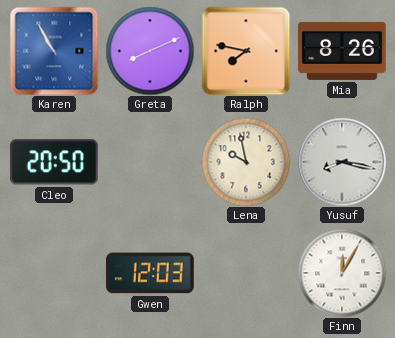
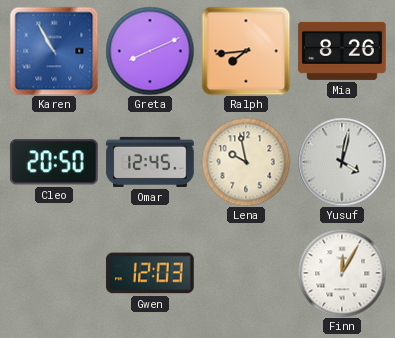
Ralph: 7:47 -> 7:44 (246, 51)
Omar: none -> 12:45 (150, 162)
Yusuf: 8:17 -> 4:02 (342, 162)
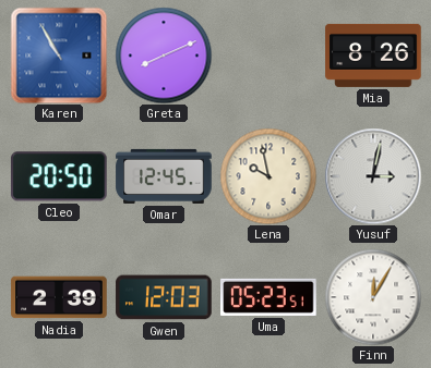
Ralph: 7:44 -> none (246, 51)
Yusuf: 4:02 -> 3:02 (373, 176)
Nadia: none -> 2:39 (59, 297)
Uma: none -> 05:23 (268, 297)
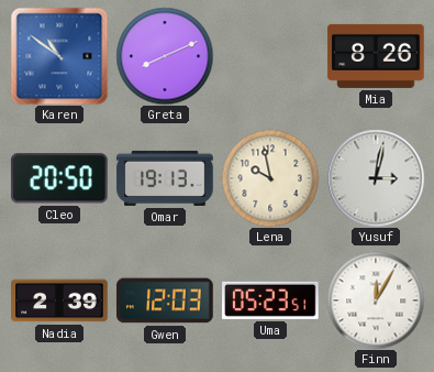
Karen: 10:55 -> 10:51 (59, 56)
Omar: 12:45 -> 19:13 (165, 178)
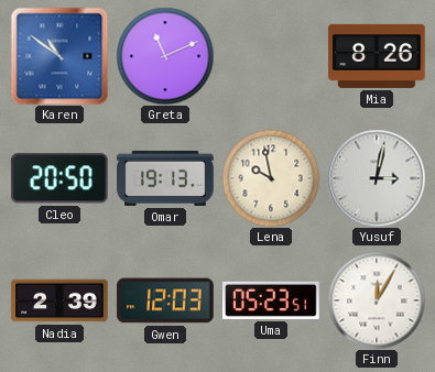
Greta: 8:11 -> 11:11 (165, 56)
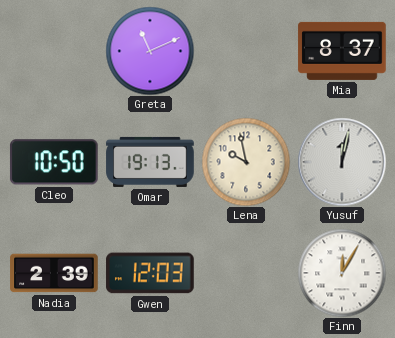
Karen: 10:51 -> none (59, 56)
Mia: 8:26 -> 8:37 (342, 51)
Cleo: 20:50 -> 10:50 (54, 162)
Yusuf: 3:02 -> 12:02 (342, 162)
Uma: 05:23 -> none (271, 300)
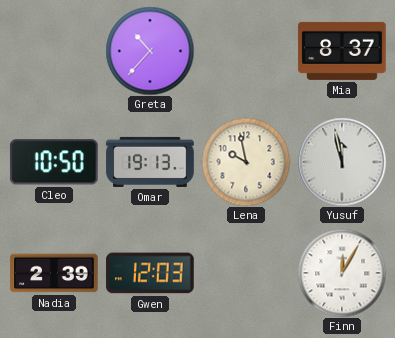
Greta: 11:11 -> 10:37 (150, 51)
Yusuf: 12:02 -> 11:58 (342, 162)
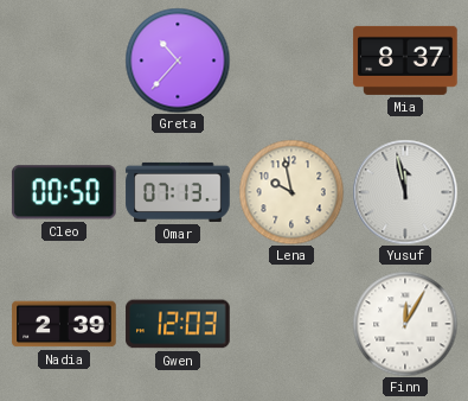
Cleo: 10:50 -> 00:50 (64, 192)
Omar: 19:13 -> 07:13 (178, 192)
